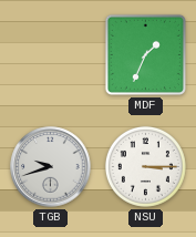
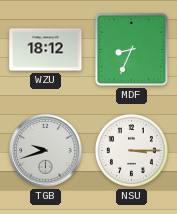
WZU: none -> 18:12 (46, 50)
MDF: 1:34 -> 8:34 (131, 49)
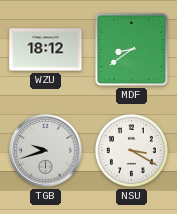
MDF: 8:34 -> 8:39 (131, 49)
NSU: 3:15 -> 3:20 (131, 150)
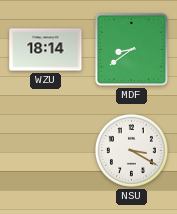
WZU: 18:12 -> 18:14 (46, 50)
TGB: 9:42 -> none (46, 151)
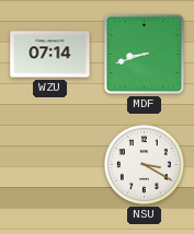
WZU: 18:14 -> 07:14 (50, 55)
MDF: 8:39 -> 8:42 (144, 54)
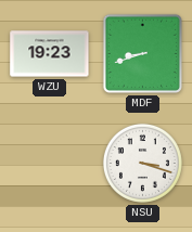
WZU: 07:14 -> 19:23 (50, 54)
NSU: 3:20 -> 3:18 (142, 163)
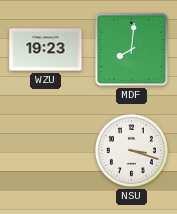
MDF: 8:42 -> 8:01 (131, 49)
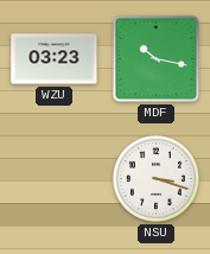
WZU: 19:23 -> 03:23 (55, 59)
MDF: 8:01 -> 10:17 (155, 58)
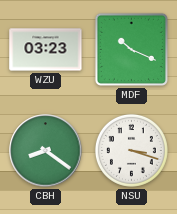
MDF: 10:17 -> 10:19 (131, 49)
CBH: none -> 8:21 (46, 151)
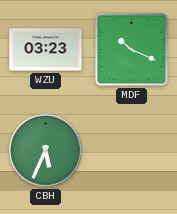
CBH: 8:21 -> 5:34 (46, 151)
NSU: 3:18 -> none (131, 150)
